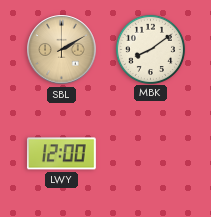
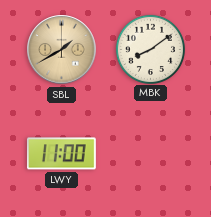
SBL: 2:10 -> 1:40 (62, 50)
LWY: 12:00 -> 11:00 (61, 154)
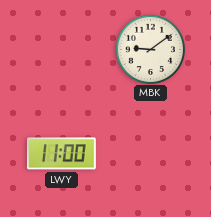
SBL: 1:40 -> none (62, 50)
MBK: 8:09 -> 9:09 (150, 49)
